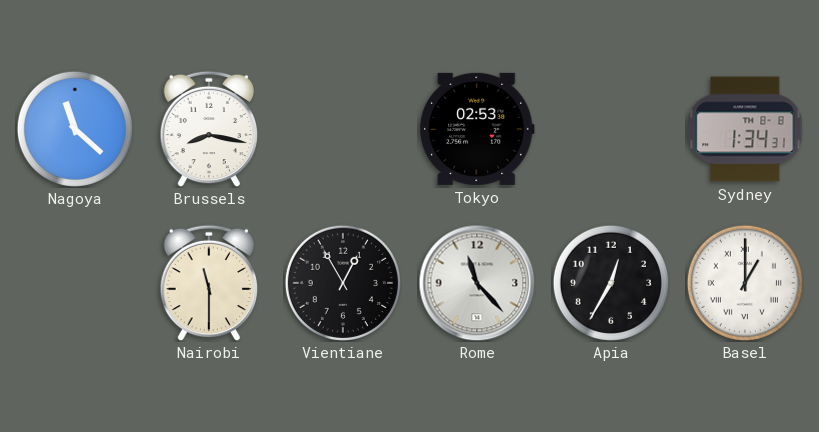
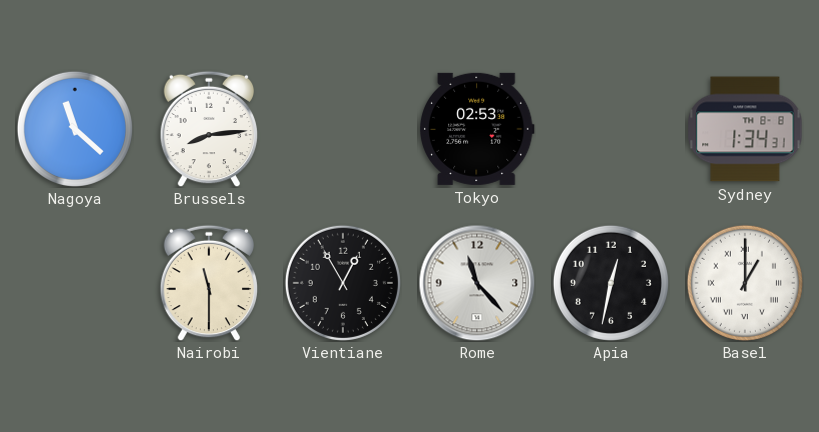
Brussels: 8:17 -> 8:14 (209, 129)
Apia: 12:35 -> 12:32 (611, 283)
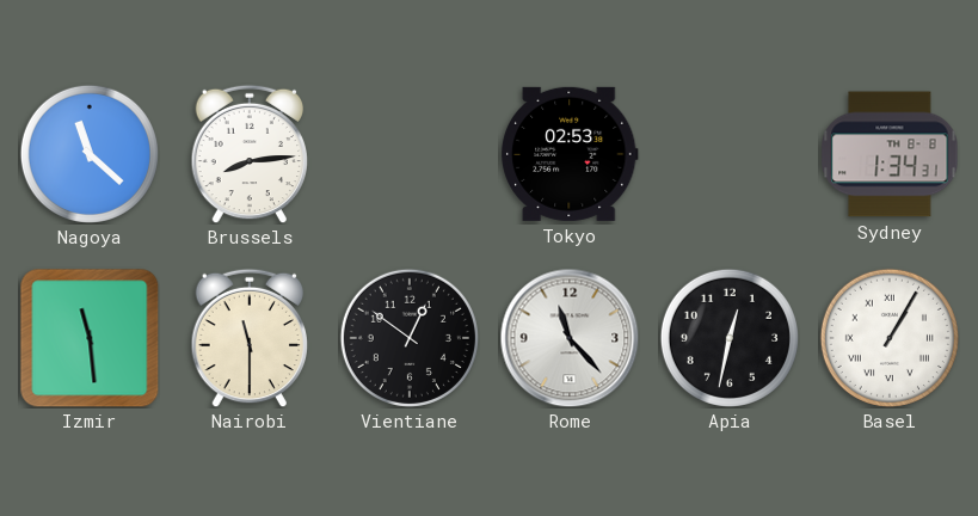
Izmir: none -> 11:29 (90, 338)
Vientiane: 12:55 -> 12:51 (410, 338)
Basel: 1:00 -> 1:05 (890, 338)
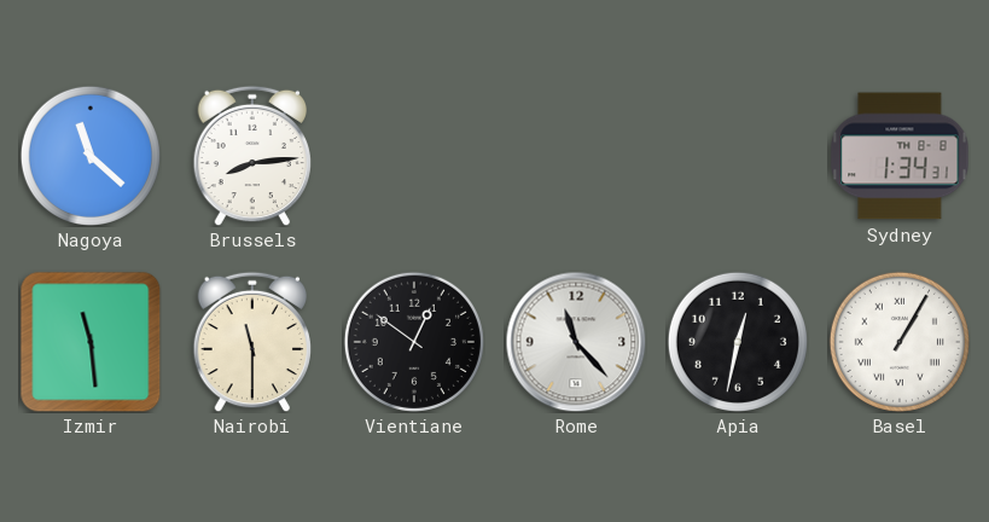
Tokyo: 02:53 -> none (571, 154)
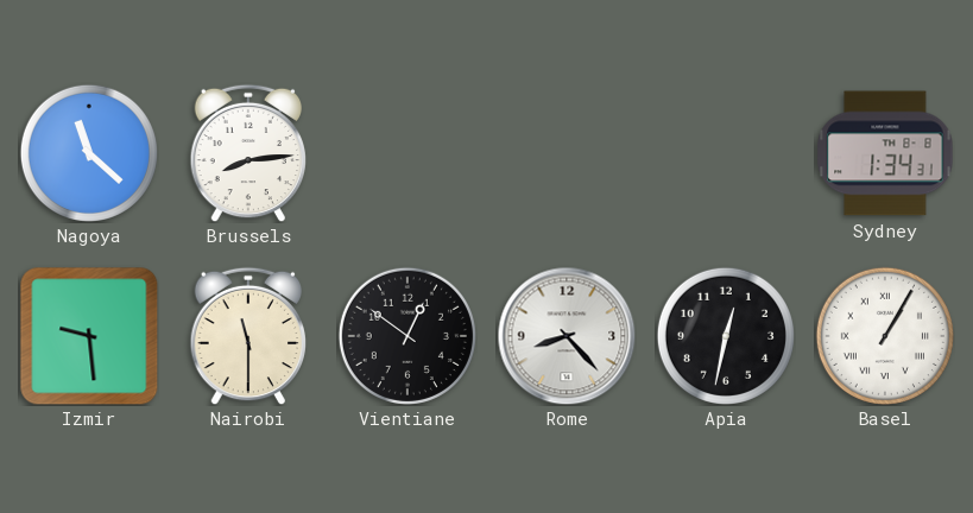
Izmir: 11:29 -> 9:29 (89, 336)
Rome: 11:23 -> 8:23 (567, 336)
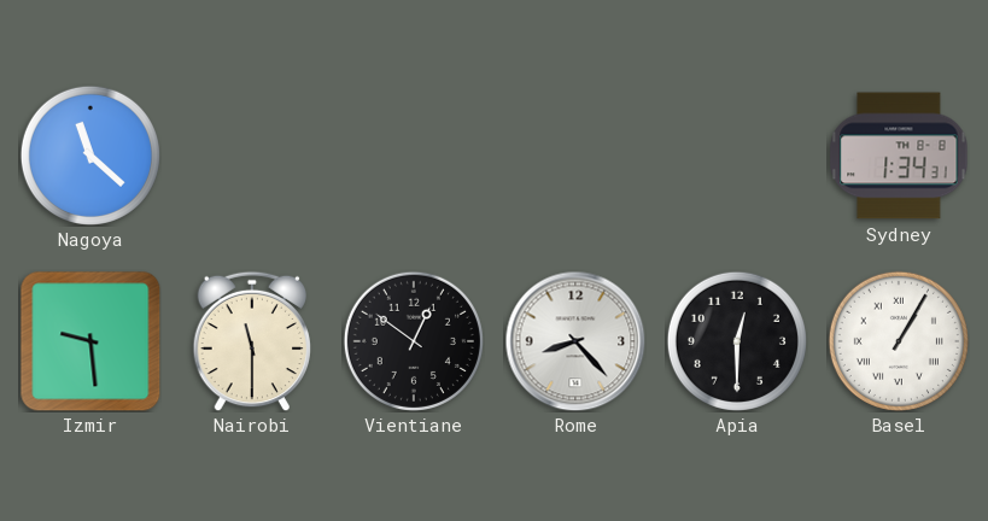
Brussels: 8:14 -> none (248, 153)
Apia: 12:32 -> 12:30 (737, 341)
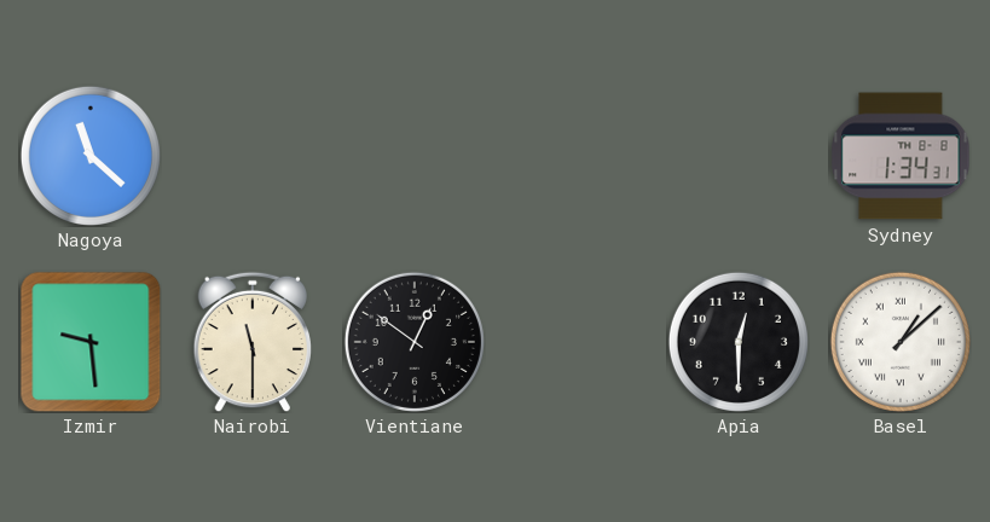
Rome: 8:23 -> none (575, 341)
Basel: 1:05 -> 1:08 (901, 342)
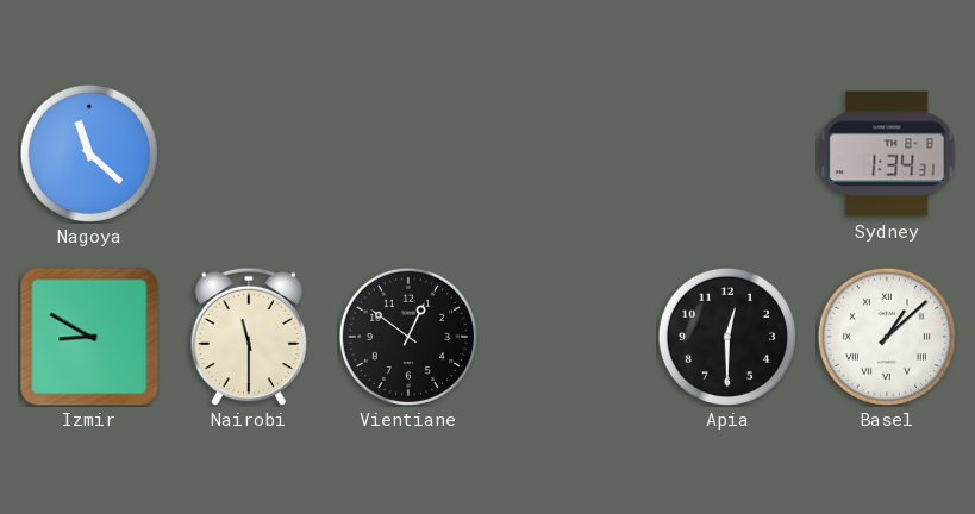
Izmir: 9:29 -> 8:50 (89, 337)
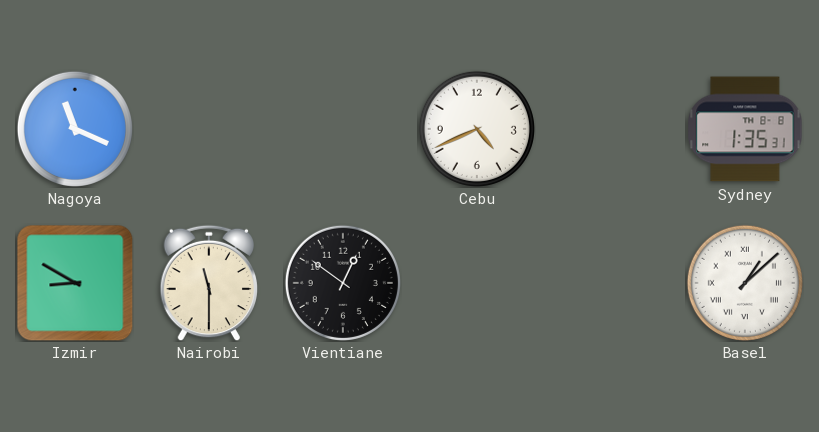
Nagoya: 11:22 -> 11:19 (75, 129)
Cebu: none -> 4:41 (477, 129)
Sydney: 1:34 -> 1:35 (745, 129)
Apia: 12:30 -> none (727, 337)
